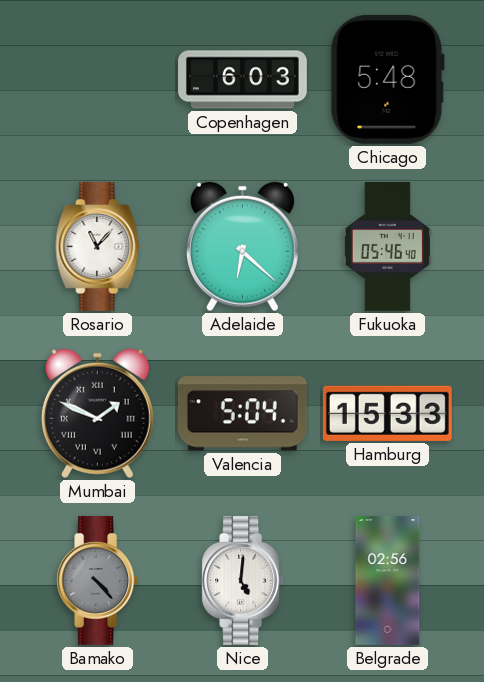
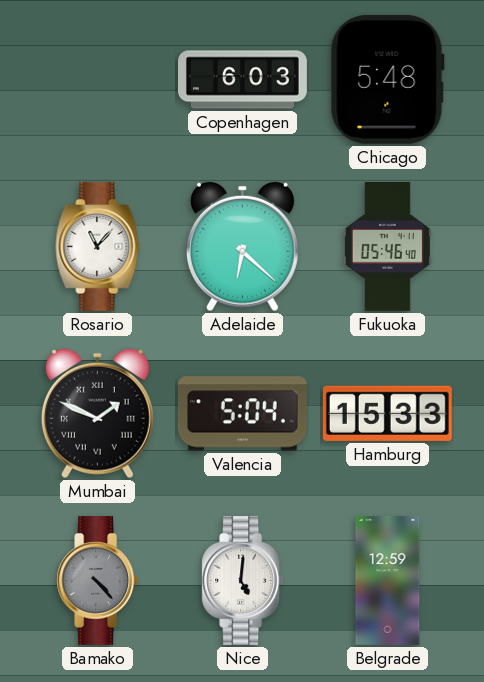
Belgrade: 02:56 -> 12:59 (388, 580)
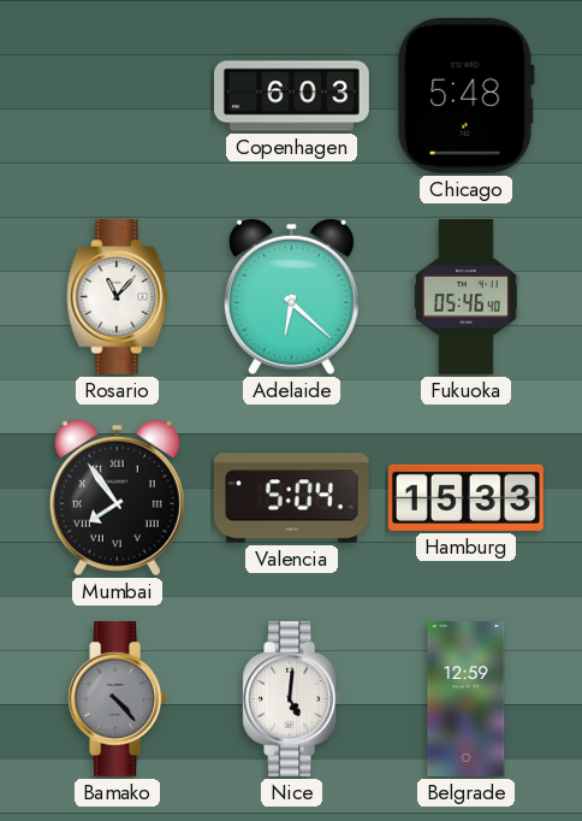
Mumbai: 1:49 -> 7:54 (117, 498)
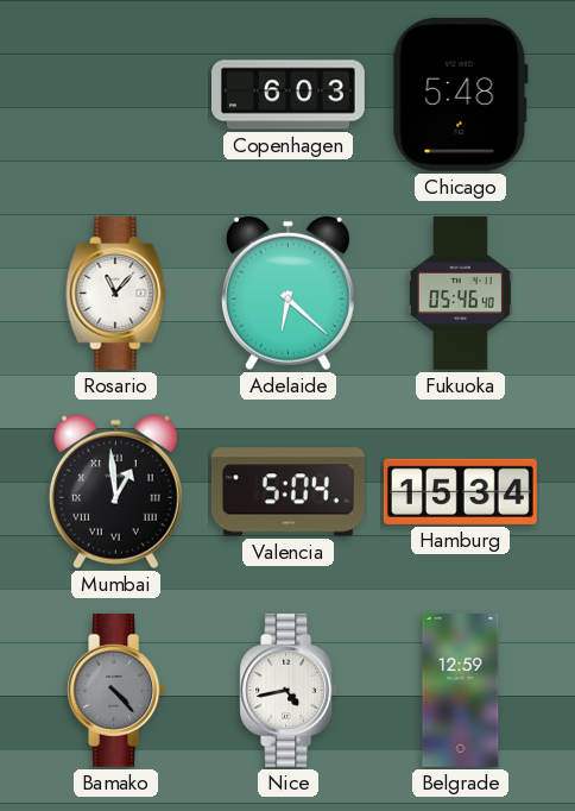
Mumbai: 7:54 -> 12:59 (115, 492)
Hamburg: 15:33 -> 15:34 (460, 491)
Nice: 5:01 -> 4:43 (289, 690)
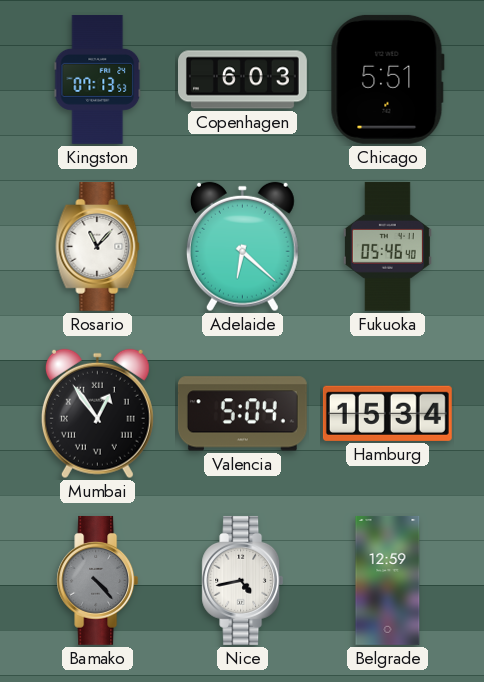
Kingston: none -> 07:13 (98, 80)
Chicago: 5:48 -> 5:51 (387, 79)
Mumbai: 12:59 -> 12:54 (97, 414)
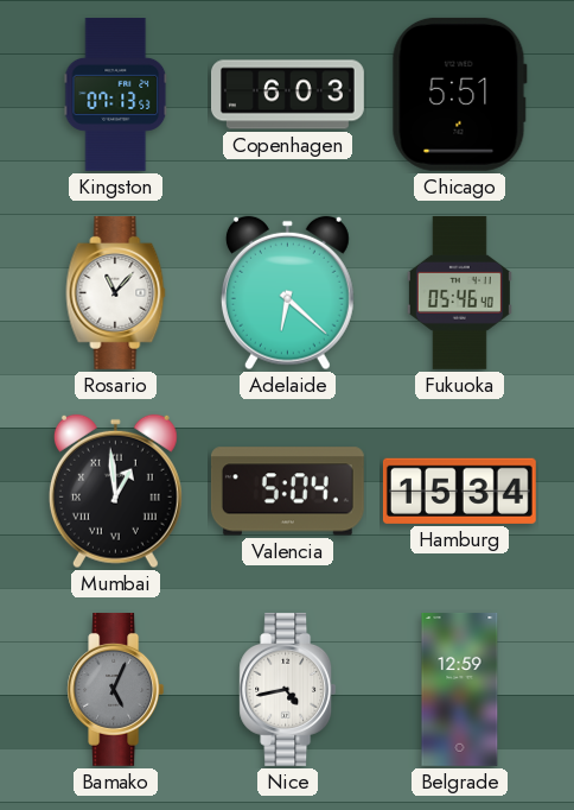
Mumbai: 12:54 -> 12:59 (115, 492)
Bamako: 4:23 -> 5:04 (116, 689)
